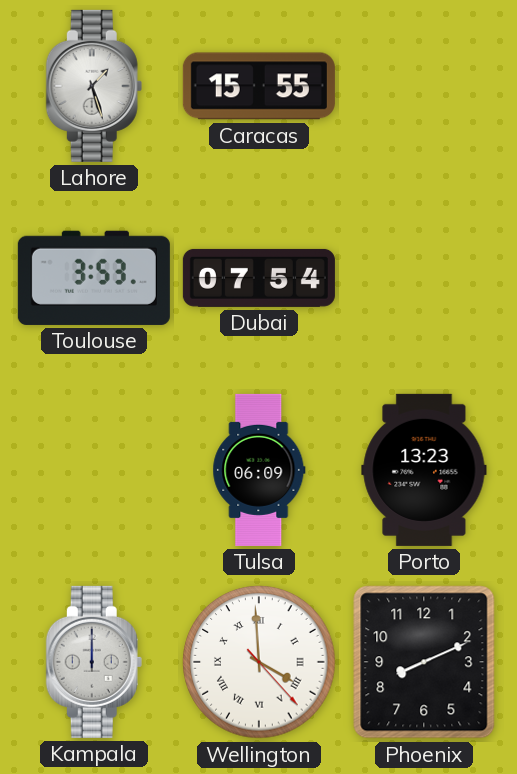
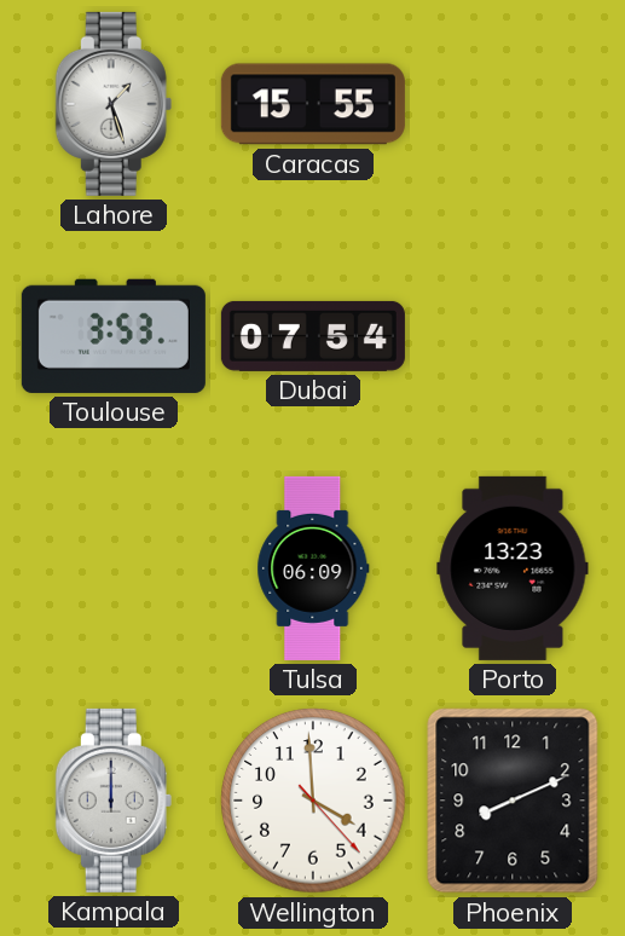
Wellington numerals: Roman -> Arabic (313, 801)
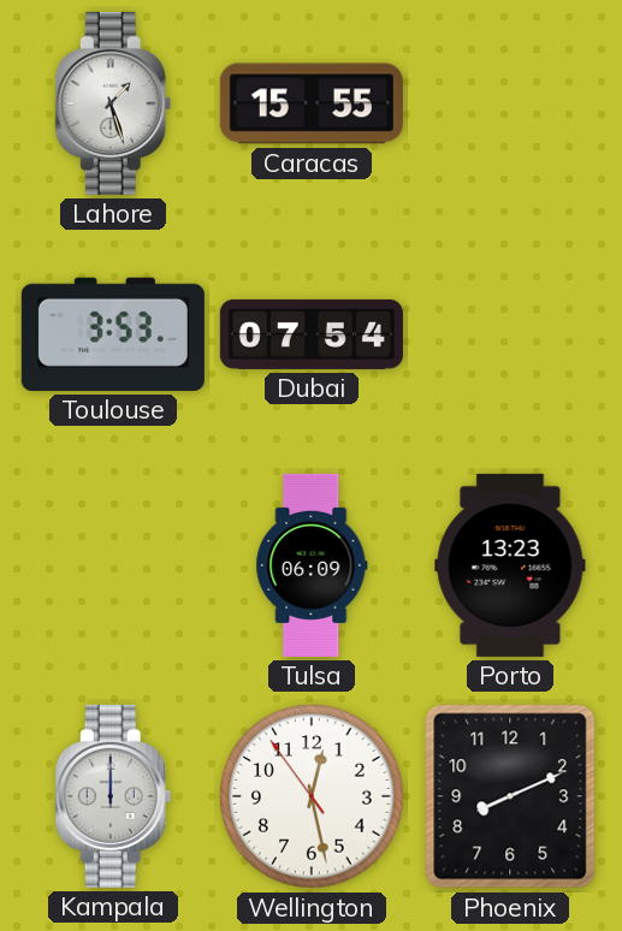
Wellington: 3:59 -> 12:27 (312, 796)
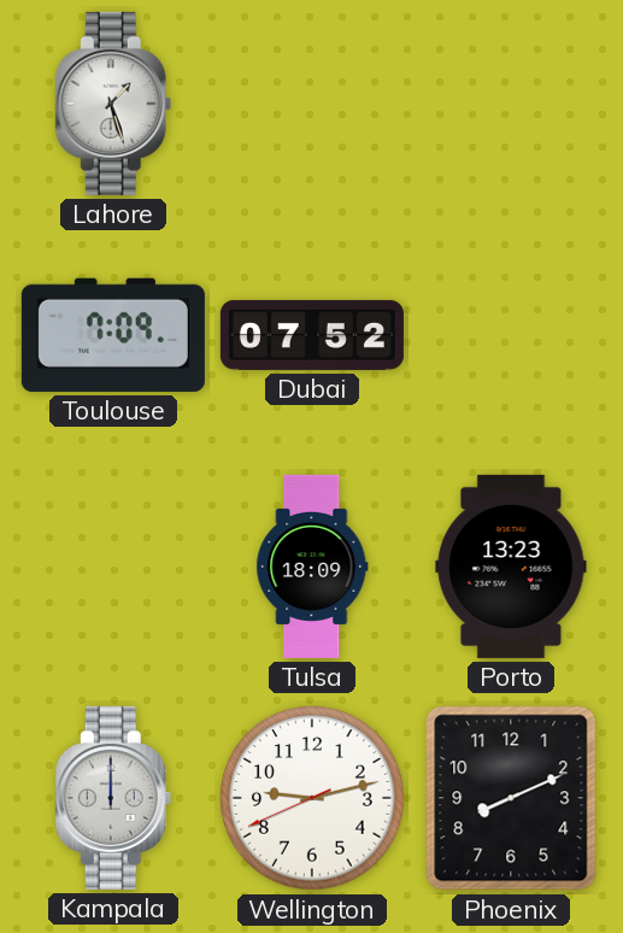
Caracas: 15:55 -> none (312, 103)
Toulouse: 3:53 -> 7:09 (113, 335)
Dubai: 07:54 -> 07:52 (312, 335)
Tulsa: 06:09 -> 18:09 (312, 567)
Wellington: 12:27 -> 9:12 (312, 798)
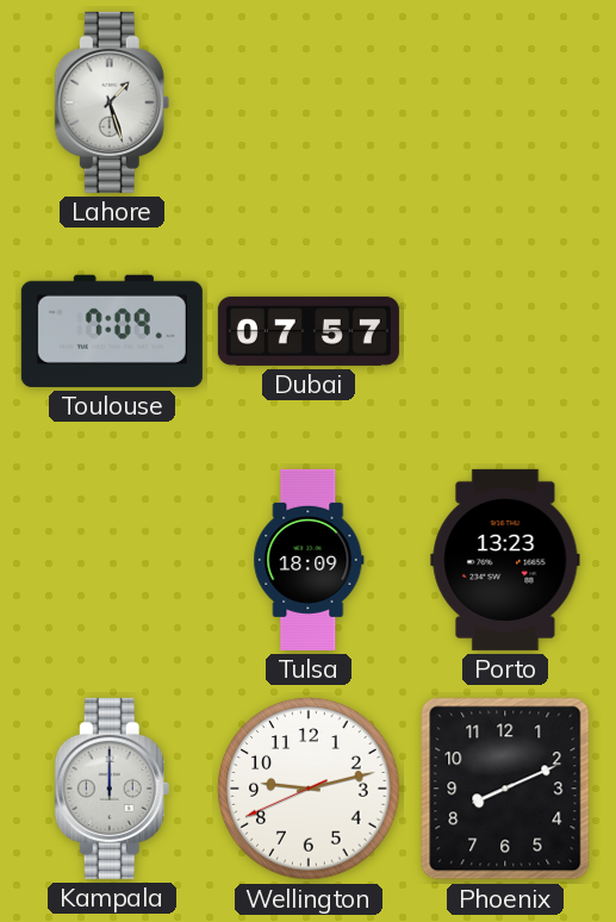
Dubai: 07:52 -> 07:57 (309, 331)
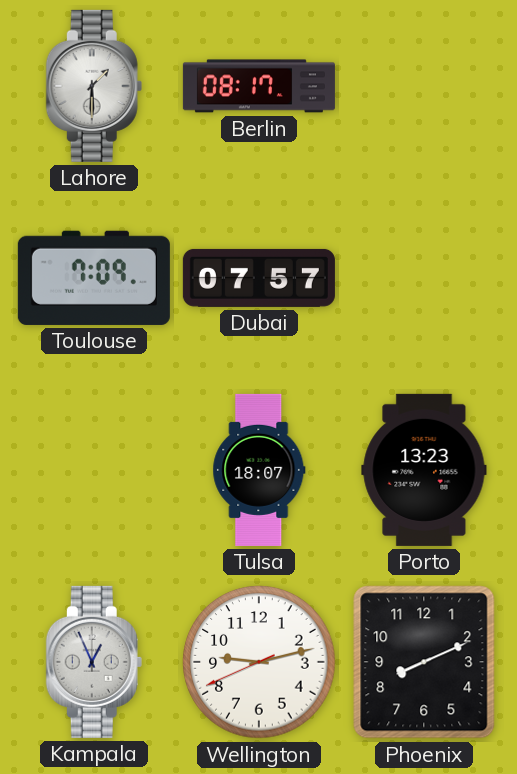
Lahore: 1:27 -> 1:30 (94, 86)
Berlin: none -> 08:17 (259, 86)
Tulsa: 18:09 -> 18:07 (259, 470)
Kampala: 12:00 -> 12:56 (94, 662)
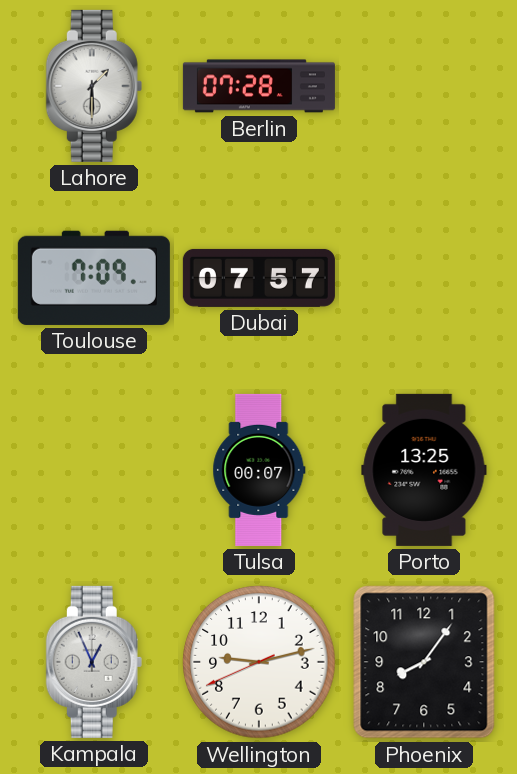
Berlin: 08:17 -> 07:28 (259, 86)
Tulsa: 18:07 -> 00:07 (259, 470)
Porto: 13:23 -> 13:25 (424, 470)
Phoenix: 8:11 -> 8:06 (424, 662)
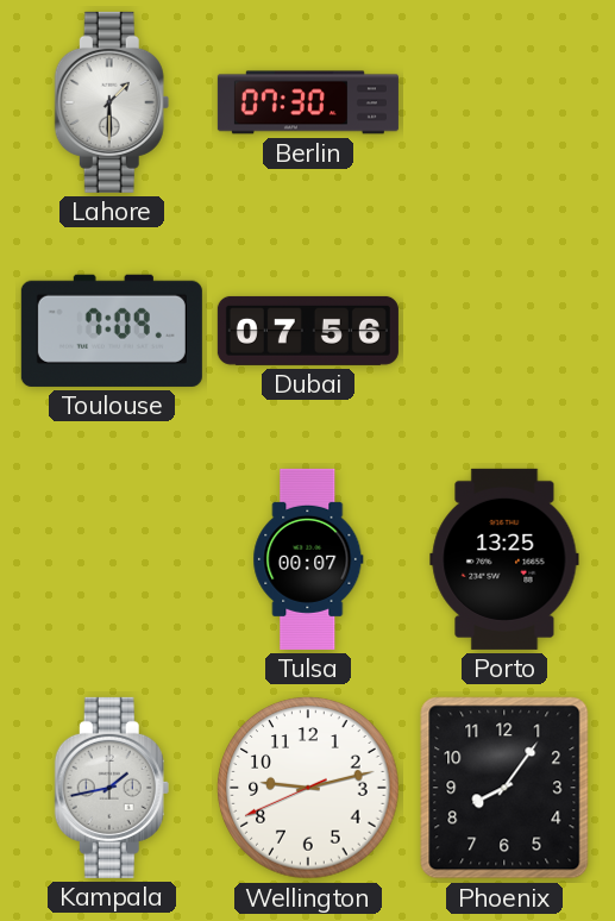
Berlin: 07:28 -> 07:30 (308, 102)
Dubai: 07:57 -> 07:56 (308, 331)
Kampala: 12:56 -> 1:43 (112, 788)
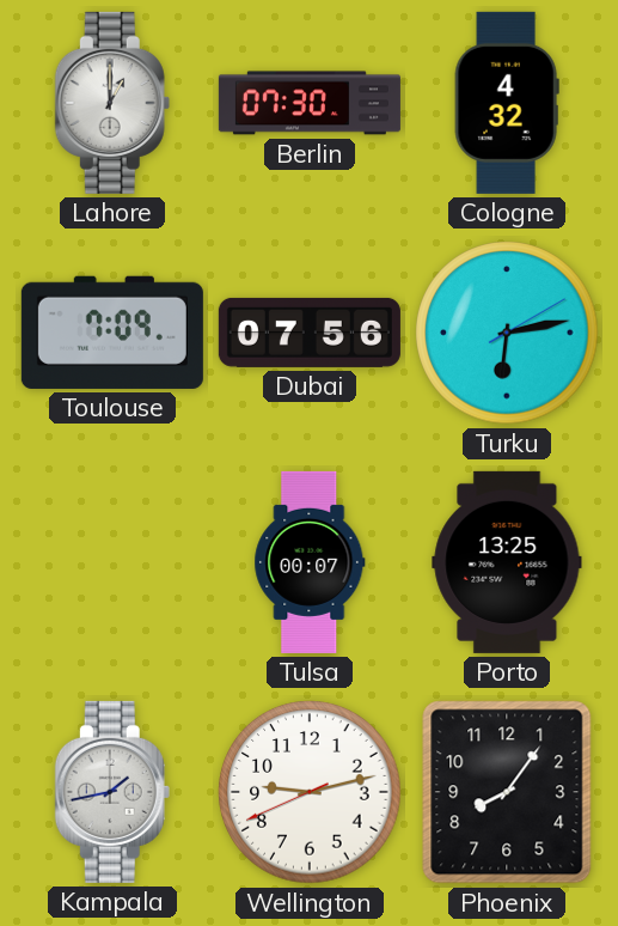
Lahore: 1:30 -> 1:00 (112, 103)
Cologne: none -> 4:32 (507, 103)
Turku: none -> 6:13 (507, 333)
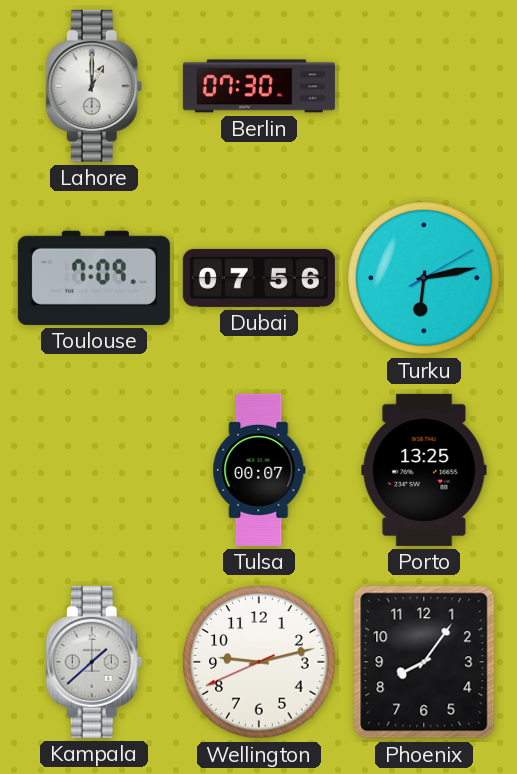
Cologne: 4:32 -> none (507, 103)
Kampala: 1:43 -> 1:38 (94, 662)
